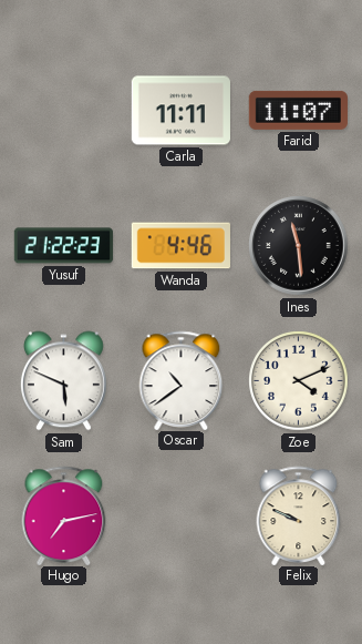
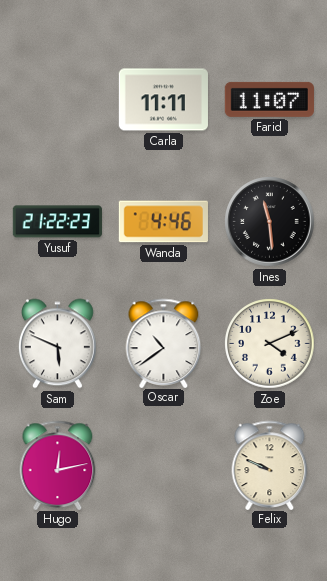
Hugo: 7:13 -> 12:13 (58, 465)
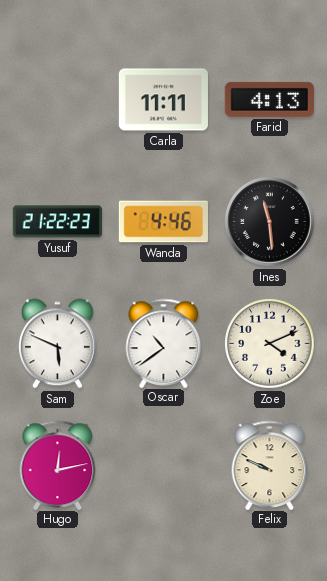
Farid: 11:07 -> 4:13 (269, 99)
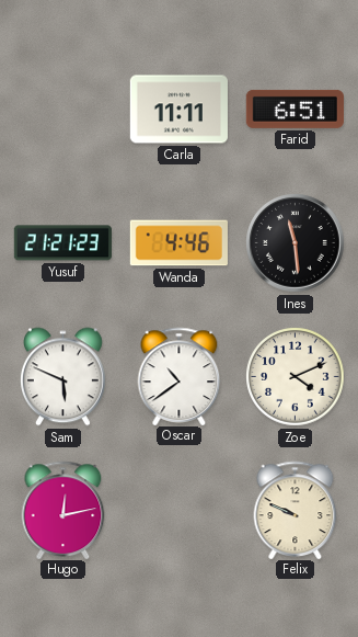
Farid: 4:13 -> 6:51 (295, 109)
Yusuf: 21:22 -> 21:21 (62, 243)
